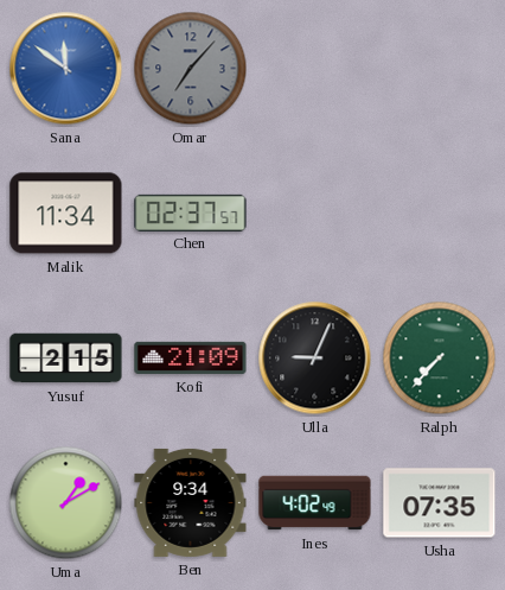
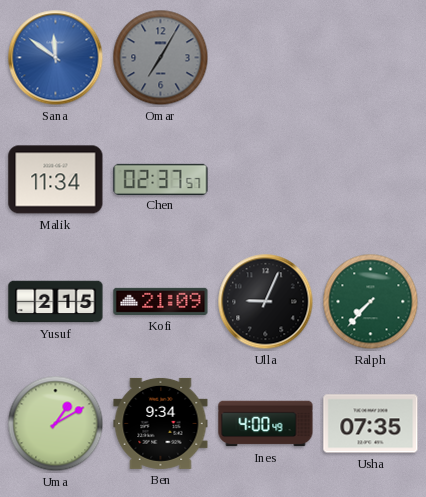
Omar: 7:07 -> 7:05 (161, 58)
Ines: 4:02 -> 4:00 (266, 424)
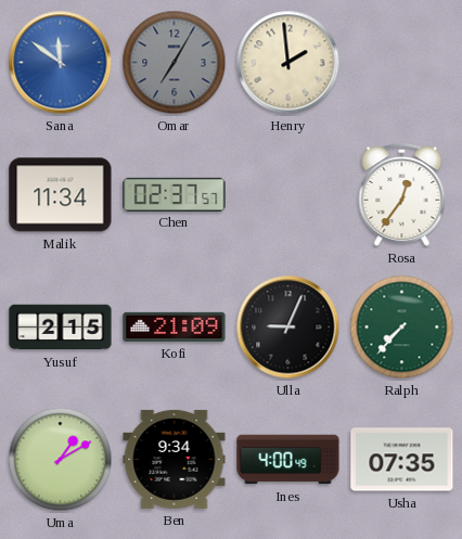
Henry: none -> 1:59 (288, 63)
Rosa: none -> 12:36 (402, 195)
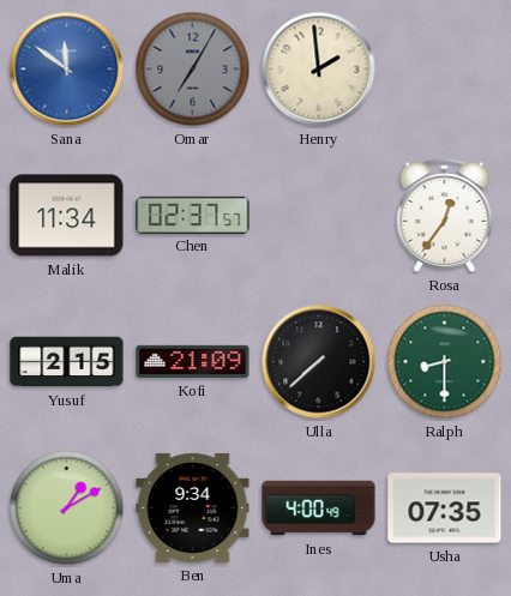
Ulla: 9:04 -> 7:38 (319, 362)
Ralph: 7:37 -> 8:30 (445, 362)
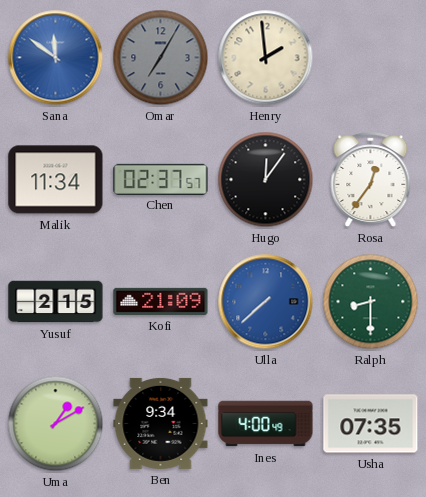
Hugo: none -> 12:06 (266, 180)
Ulla dial: black -> blue (266, 302)
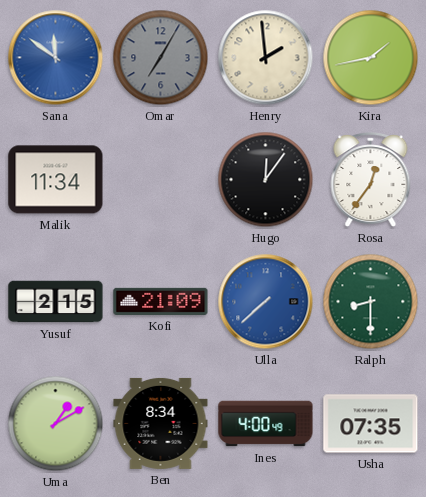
Kira: none -> 1:43 (371, 58)
Chen: 02:37 -> none (161, 179)
Ben: 9:34 -> 8:34 (161, 423)
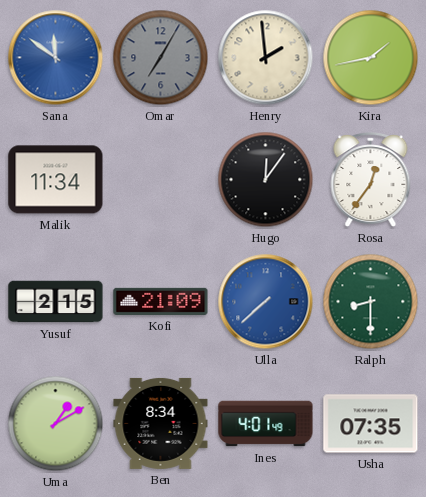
Ines: 4:00 -> 4:01 (266, 424)
